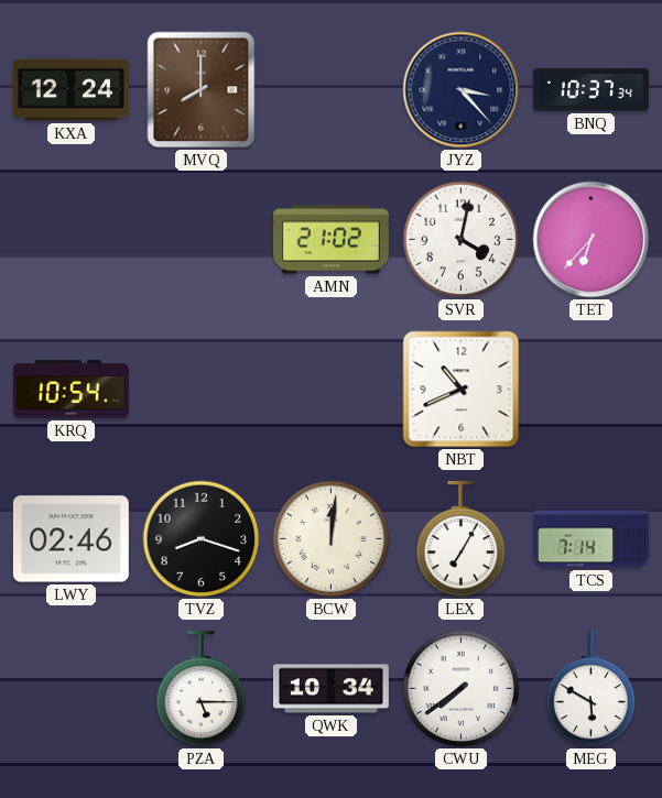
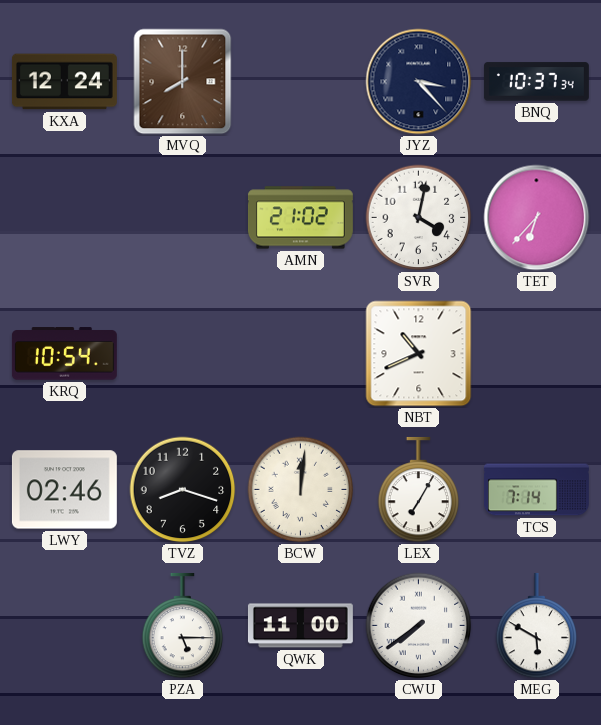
QWK: 10:34 -> 11:00 (300, 626)
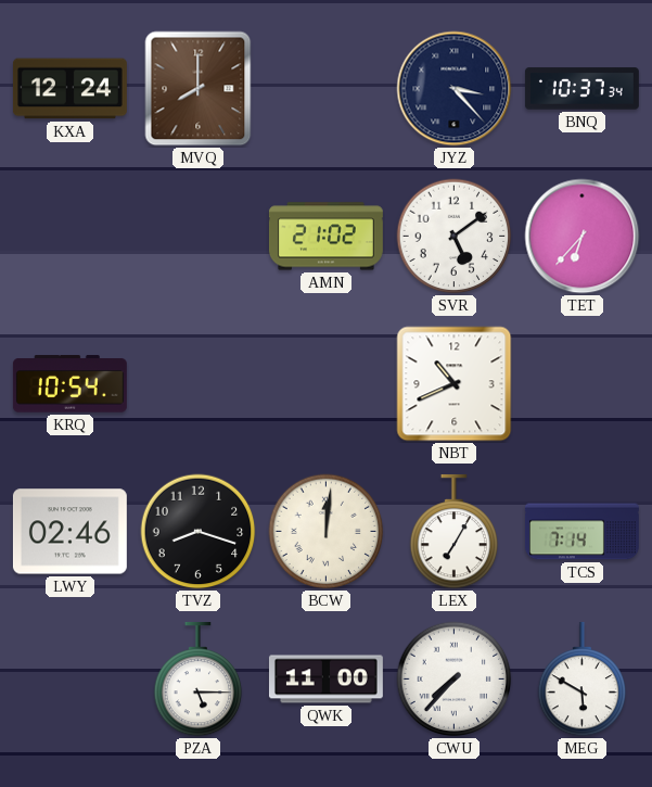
SVR: 4:02 -> 5:09 (455, 237)
CWU: 7:39 -> 7:37 (455, 680)
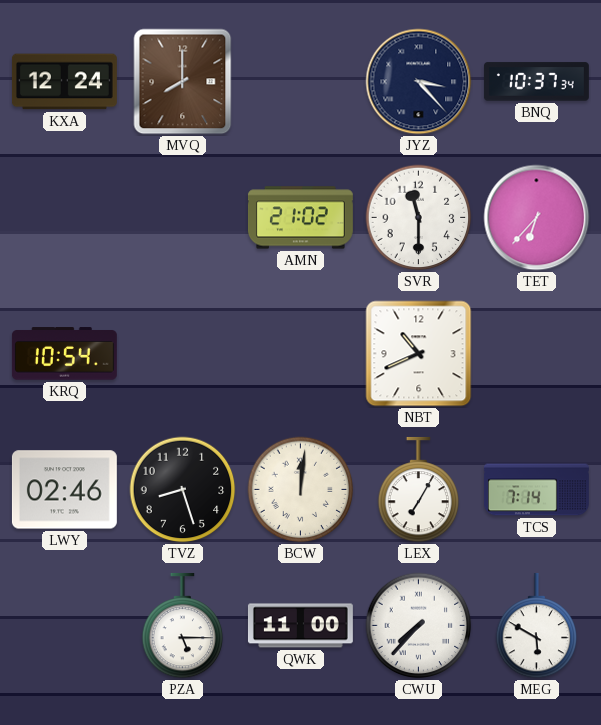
SVR: 5:09 -> 11:30 (419, 218)
TVZ: 8:18 -> 8:27 (183, 490)
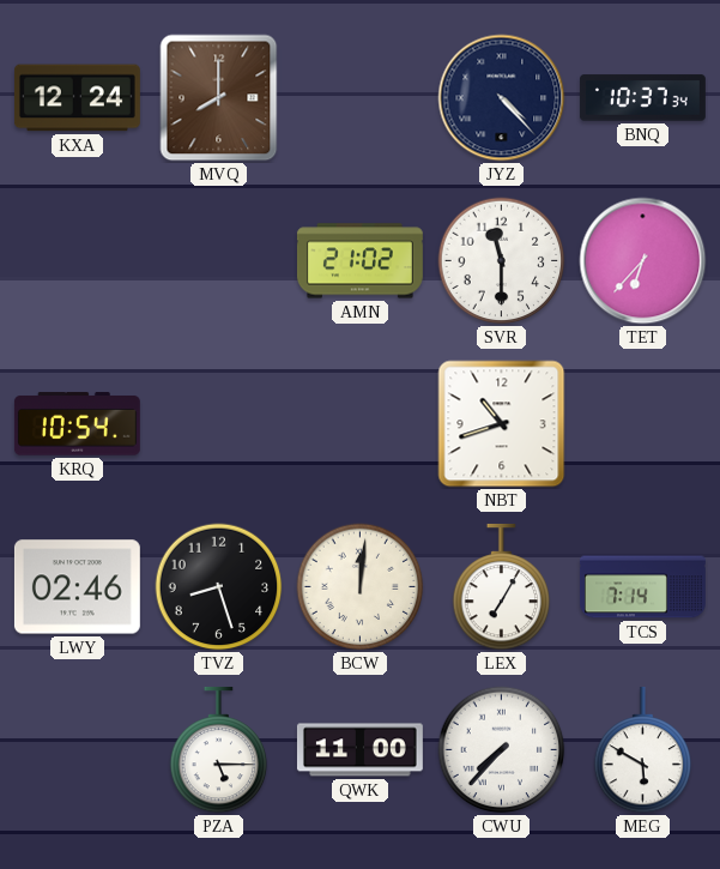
JYZ: 3:23 -> 4:23 (502, 98)
NBT: 10:41 -> 10:42 (502, 424)
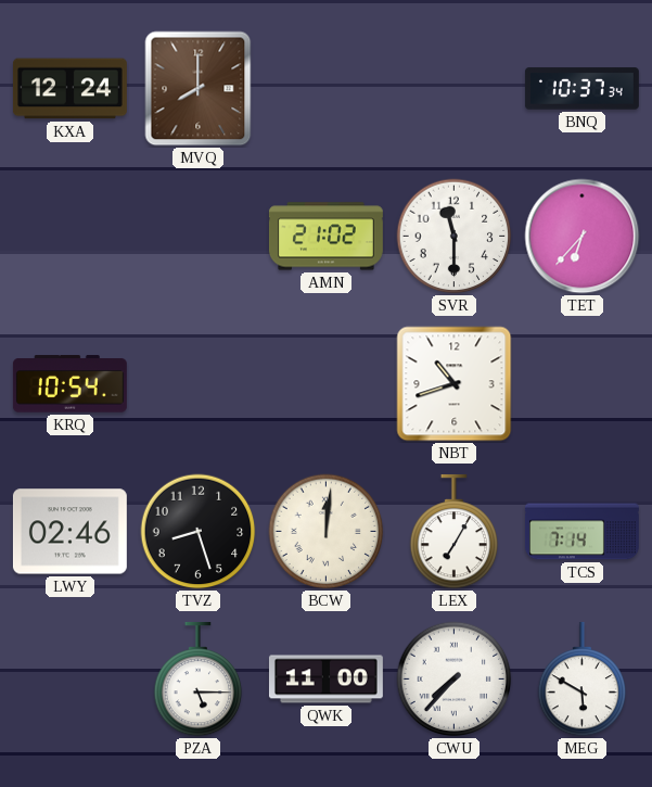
JYZ: 4:23 -> none (502, 98)
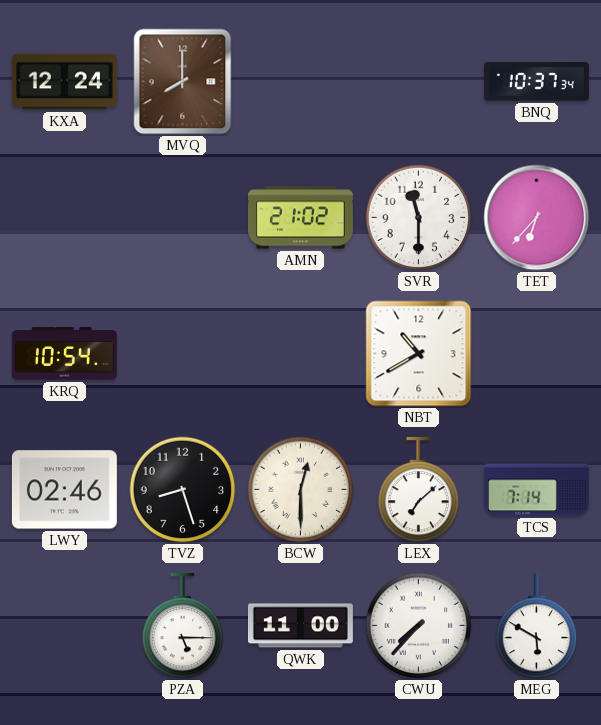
NBT: 10:42 -> 10:40 (419, 354)
BCW: 12:01 -> 12:30 (301, 490)
LEX: 7:05 -> 7:08 (419, 490)
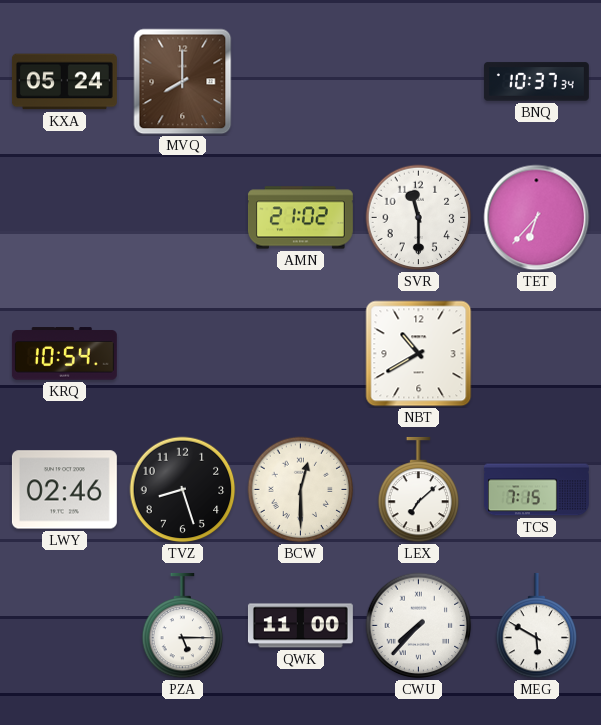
KXA: 12:24 -> 05:24 (64, 82)
TCS: 7:14 -> 7:15 (536, 490)
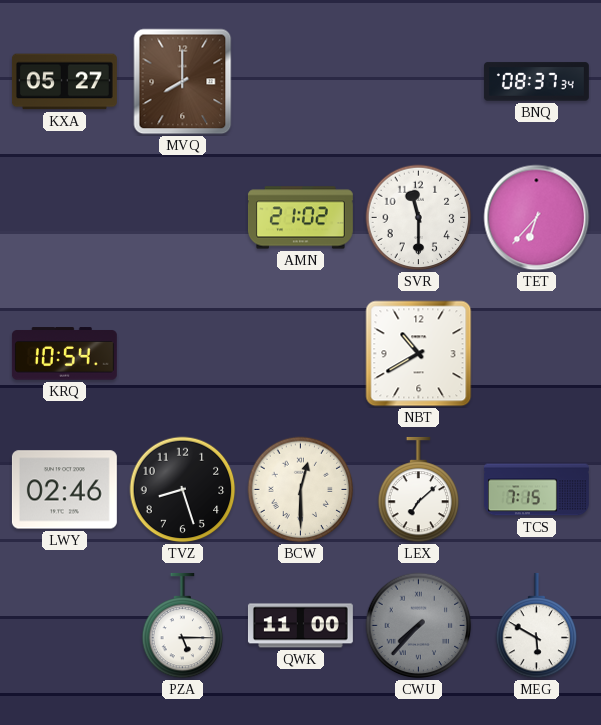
KXA: 05:24 -> 05:27 (64, 82)
BNQ: 10:37 -> 08:37 (536, 82)
CWU dial: white -> grey (419, 626)
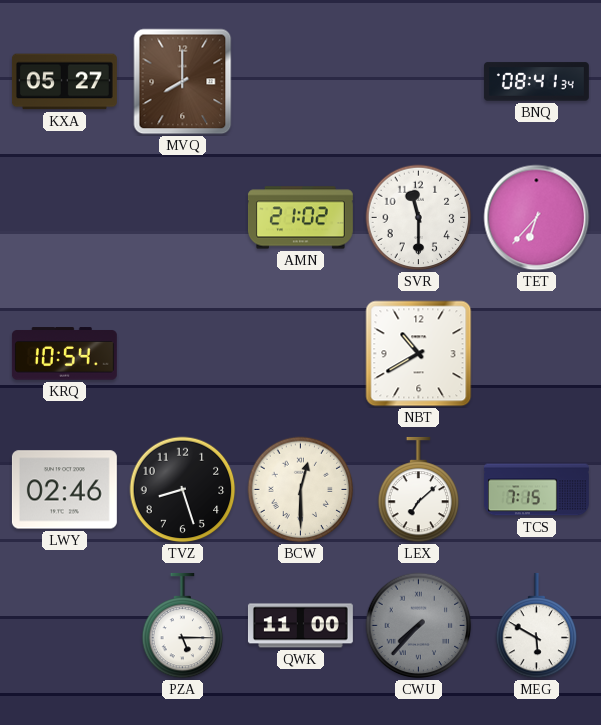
BNQ: 08:37 -> 08:41 (536, 82)
